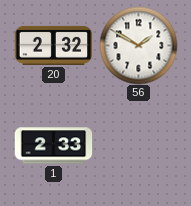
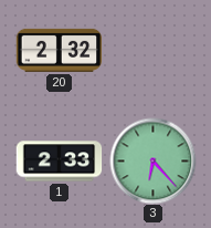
56: 1:50 -> none (138, 45)
3: none -> 6:23 (152, 160)
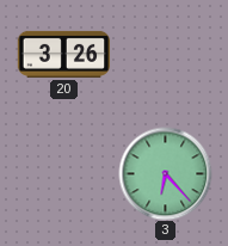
20: 2:32 -> 3:26 (63, 54)
1: 2:33 -> none (59, 162)
